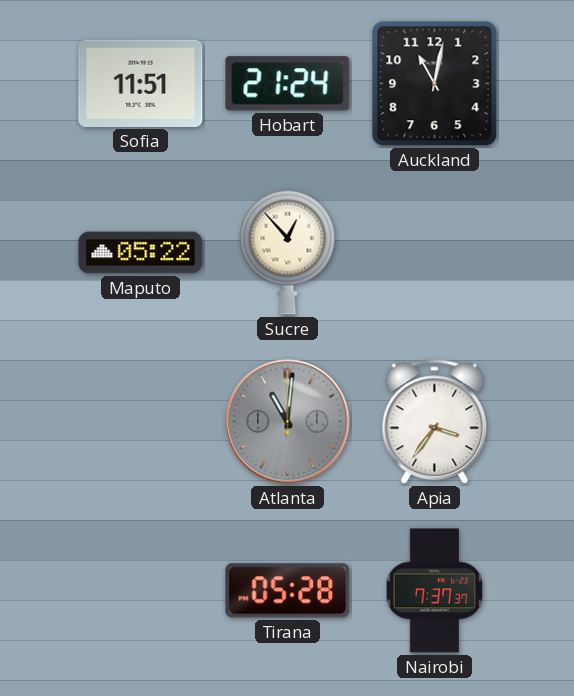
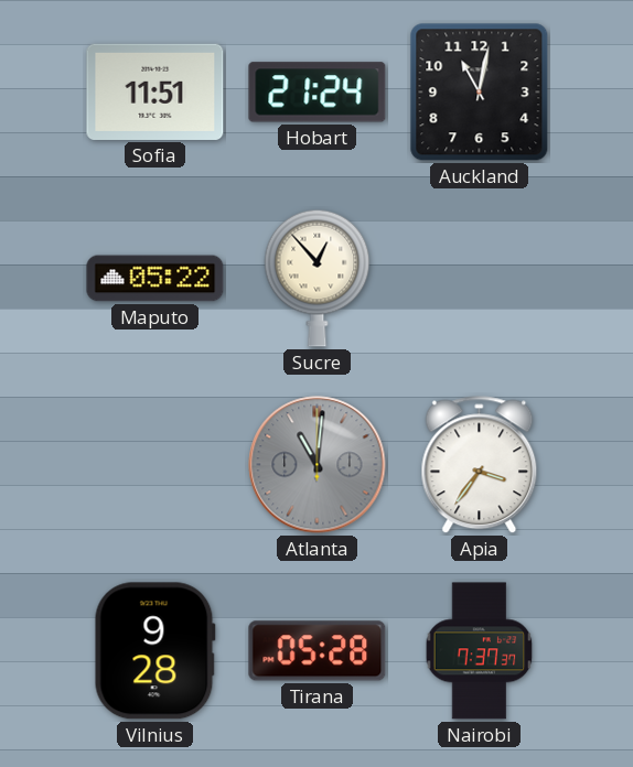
Vilnius: none -> 9:28 (154, 651)
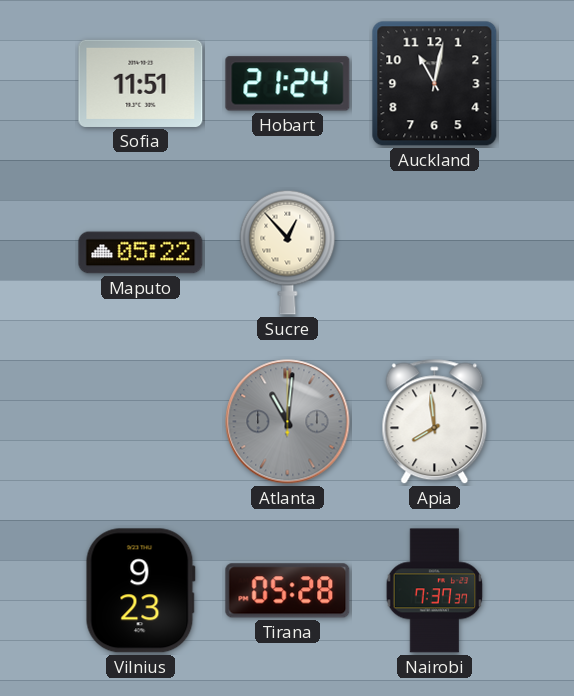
Apia: 3:36 -> 7:59 (435, 422)
Vilnius: 9:28 -> 9:23 (140, 591)
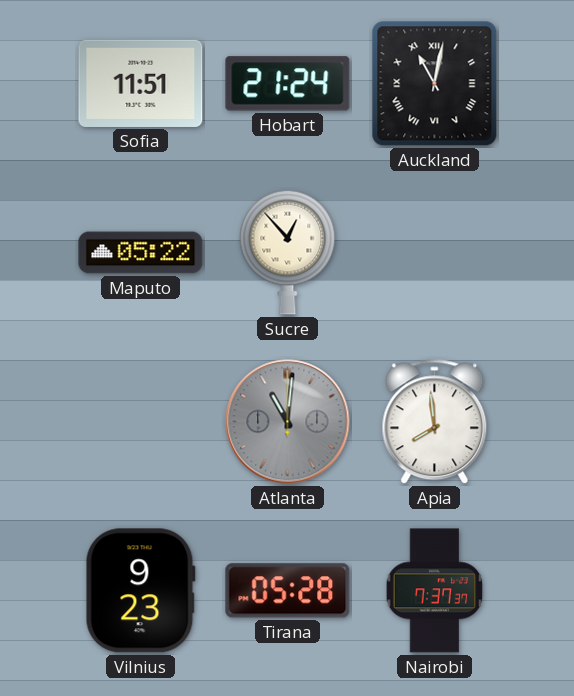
Auckland numerals: Arabic -> Roman (435, 84)
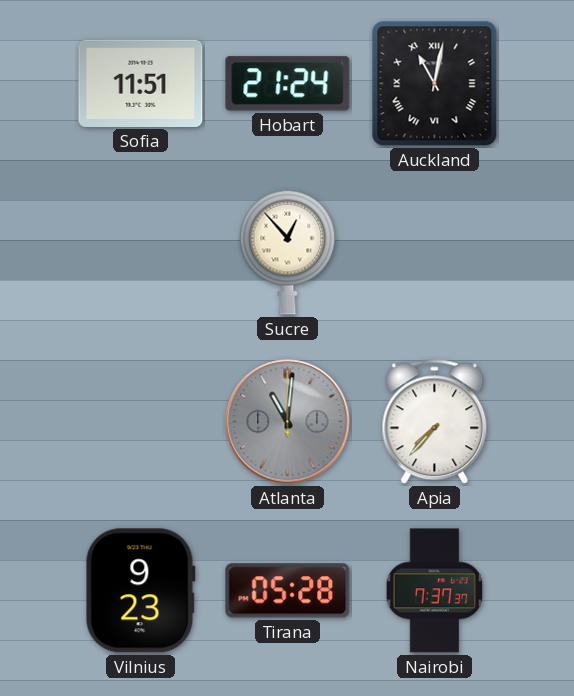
Maputo: 05:22 -> none (141, 253)
Apia: 7:59 -> 7:37 (435, 422)
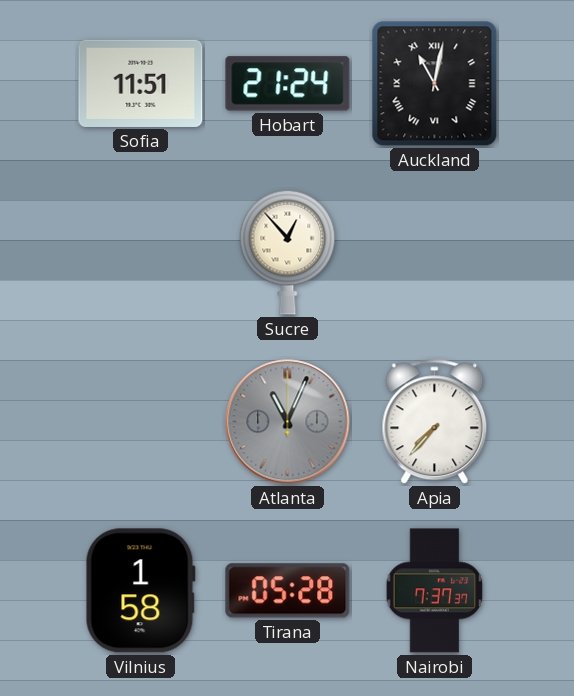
Atlanta: 11:01 -> 11:04 (288, 422)
Vilnius: 9:23 -> 1:58 (140, 591)
